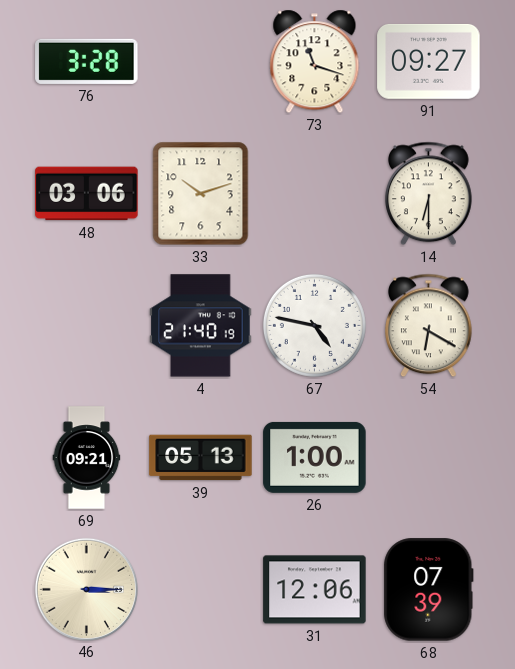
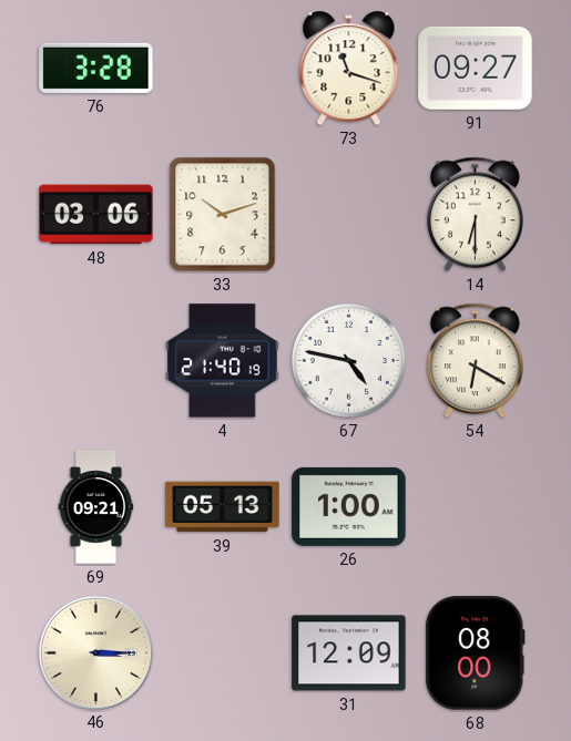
31: 12:06 -> 12:09 (349, 653)
68: 07:39 -> 08:00 (476, 653)
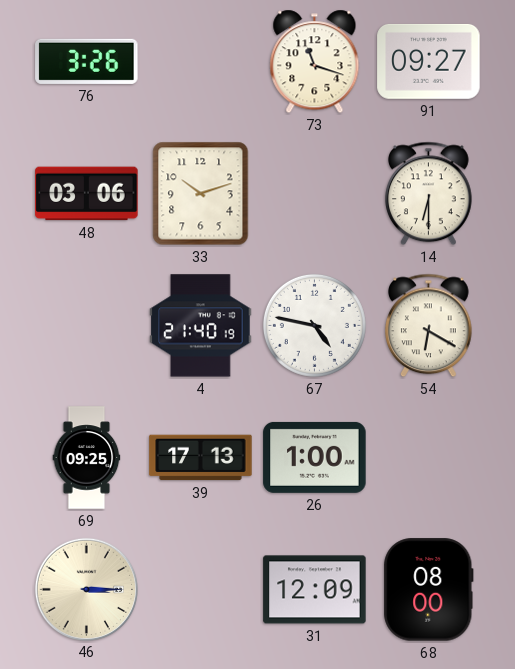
76: 3:28 -> 3:26 (87, 61)
69: 09:21 -> 09:25 (87, 458)
39: 05:13 -> 17:13 (201, 458)
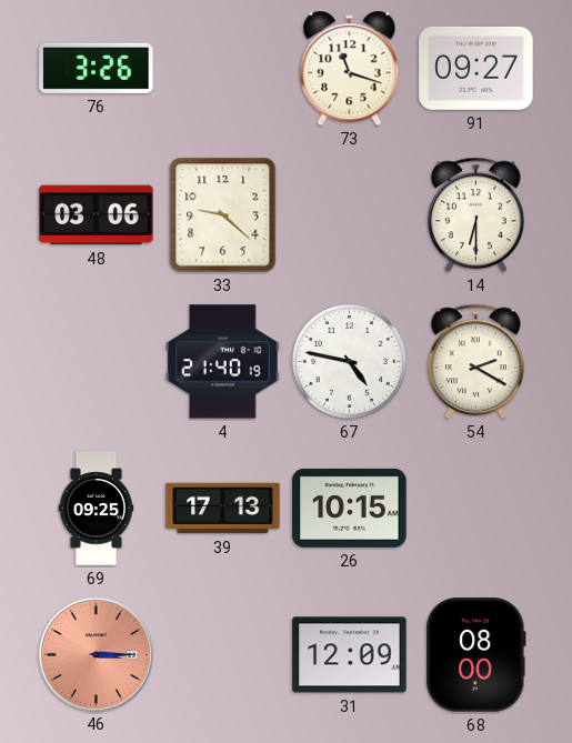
33: 10:12 -> 9:22 (223, 215)
54: 6:20 -> 2:20 (476, 362)
26: 1:00 -> 10:15 (350, 508)
46 dial: cream -> salmon (96, 654)
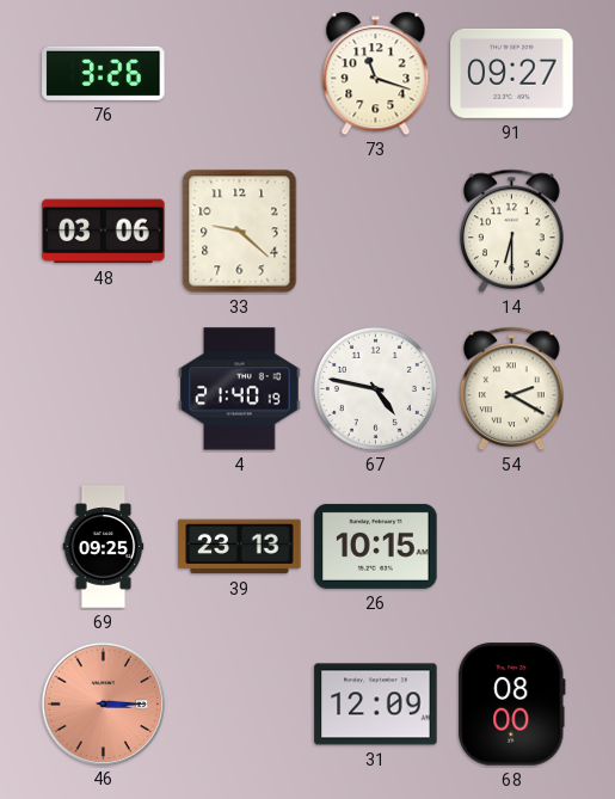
39: 17:13 -> 23:13 (240, 547)
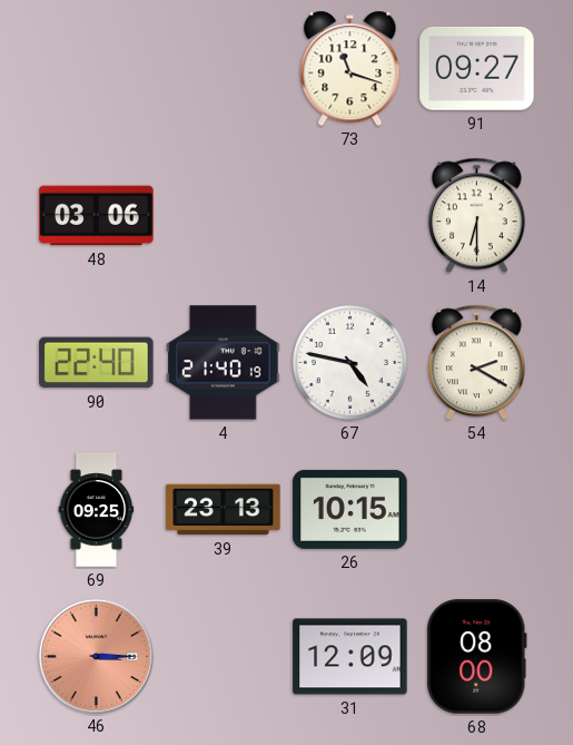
76: 3:26 -> none (104, 73)
33: 9:22 -> none (240, 232)
90: none -> 22:40 (97, 363)
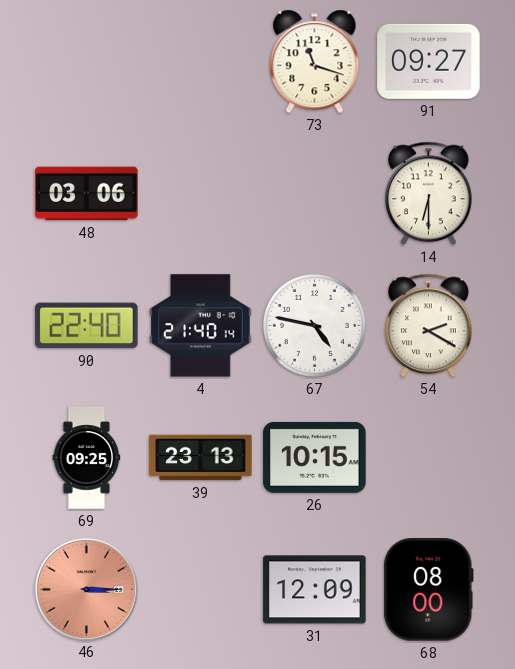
4: 21:40:19 -> 21:40:14 (201, 326)
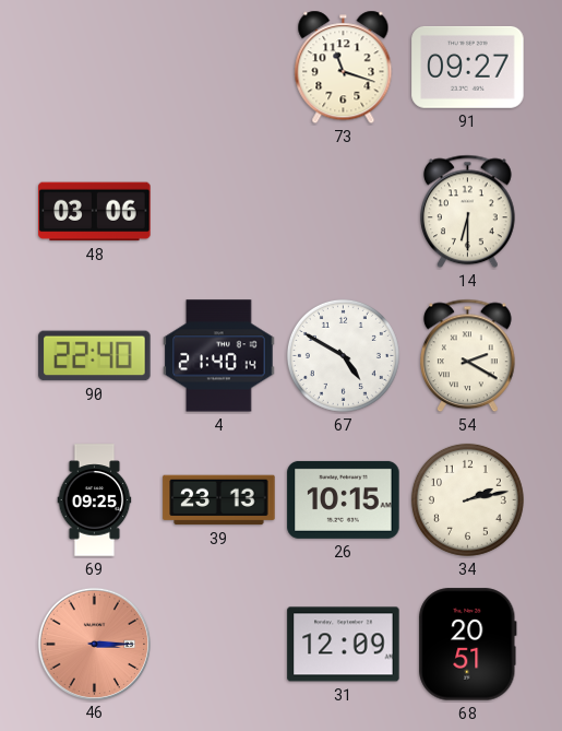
67: 4:47 -> 4:50 (343, 355)
34: none -> 2:13 (467, 499)
68: 08:00 -> 20:51 (468, 645)
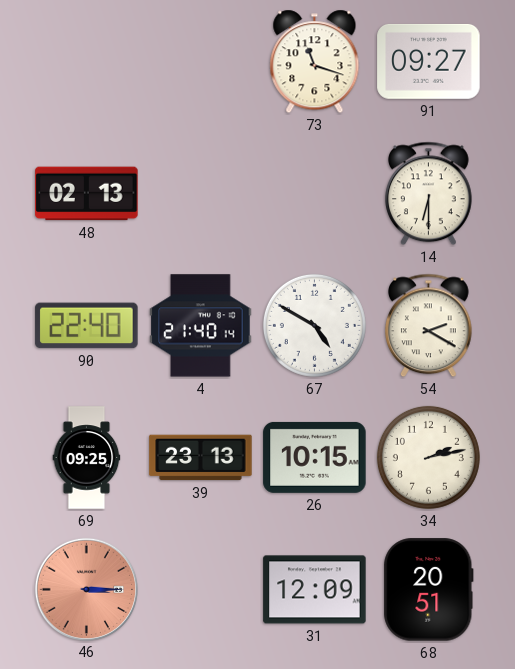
48: 03:06 -> 02:13 (87, 194)
